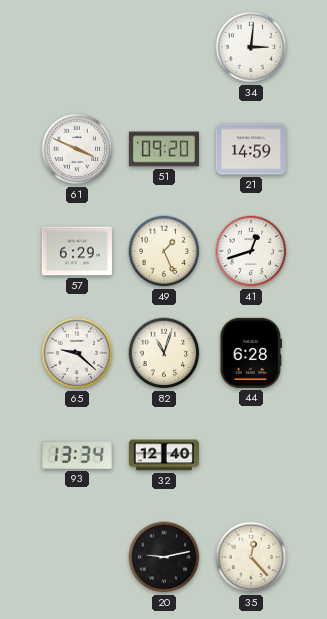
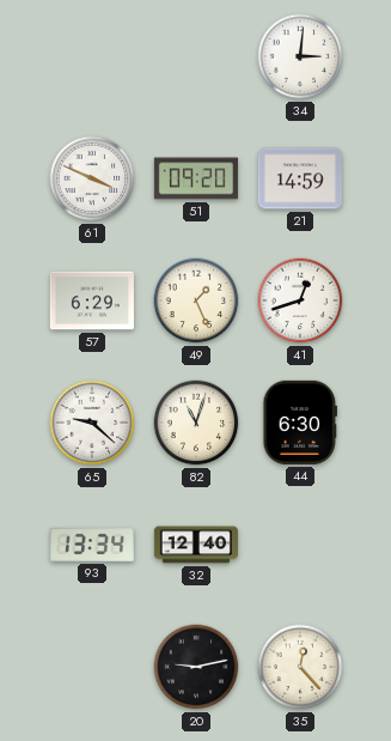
44: 6:28 -> 6:30 (299, 423)
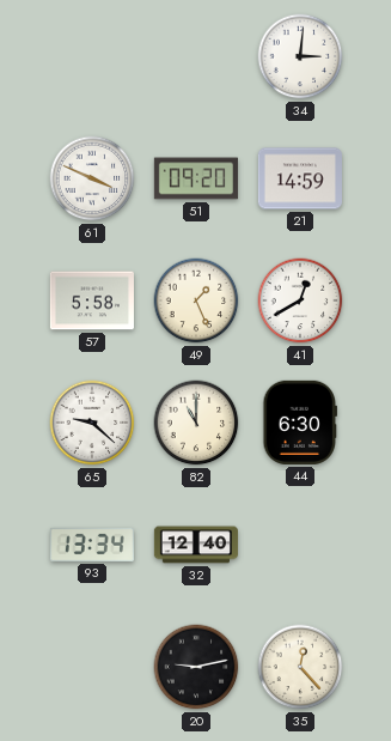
57: 6:29 -> 5:58 (92, 300)
41: 12:42 -> 12:40 (300, 300)
82: 11:03 -> 11:00 (196, 423)
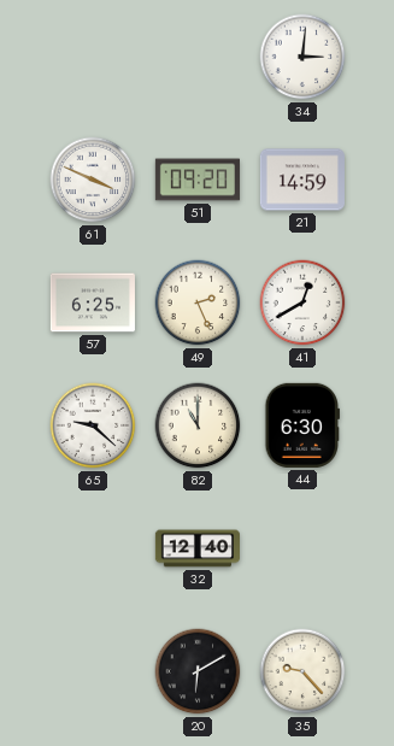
57: 5:58 -> 6:25 (93, 302)
49: 1:26 -> 2:26 (198, 302)
93: 13:34 -> none (92, 545)
20: 9:13 -> 6:10 (198, 671)
35: 12:23 -> 9:23 (302, 671)
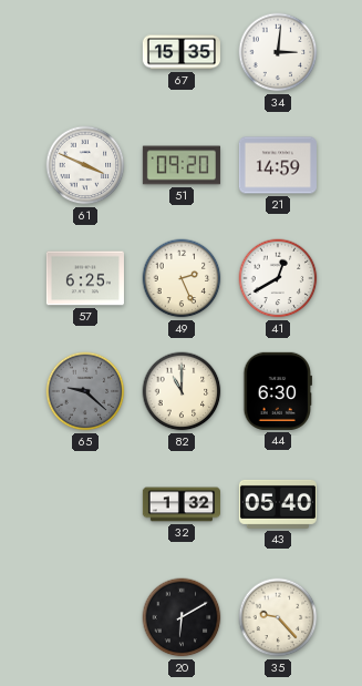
67: none -> 15:35 (182, 52)
65 dial: white -> grey (85, 391)
32: 12:40 -> 1:32 (182, 504)
43: none -> 05:40 (278, 504)
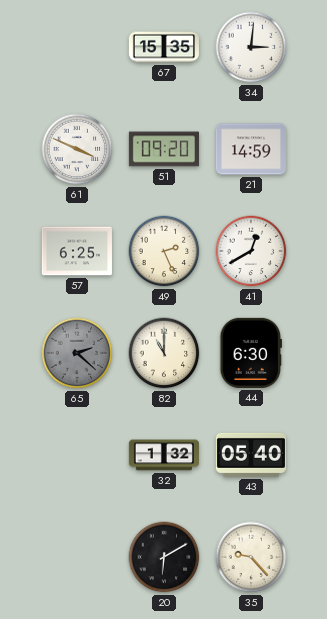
65: 9:22 -> 2:22 (77, 353)
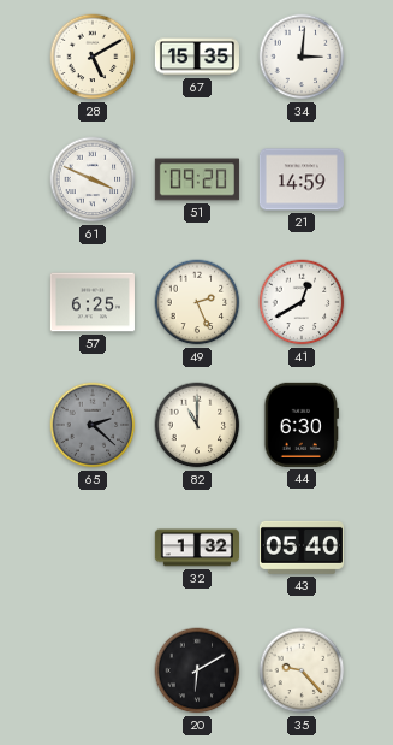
28: none -> 5:10 (93, 57)
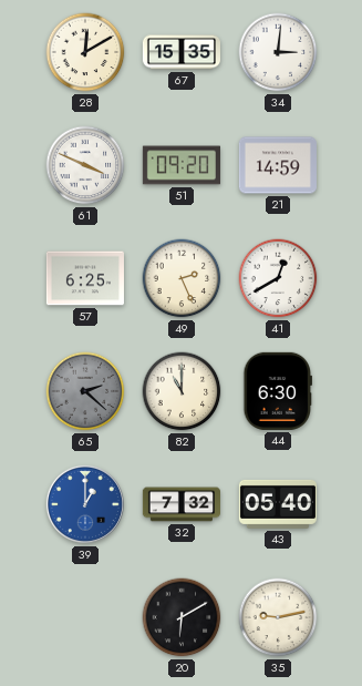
28: 5:10 -> 12:10 (85, 52)
39: none -> 1:00 (85, 504)
32: 1:32 -> 7:32 (182, 504)
35: 9:23 -> 9:13 (278, 617)
